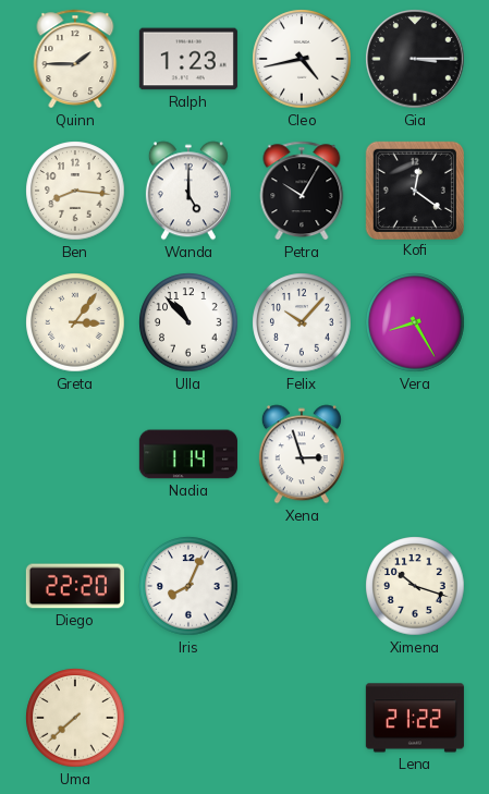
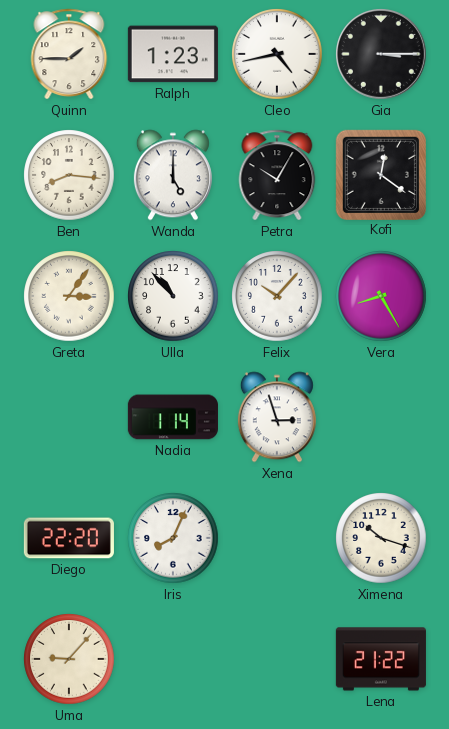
Uma: 7:38 -> 9:07 (69, 659)
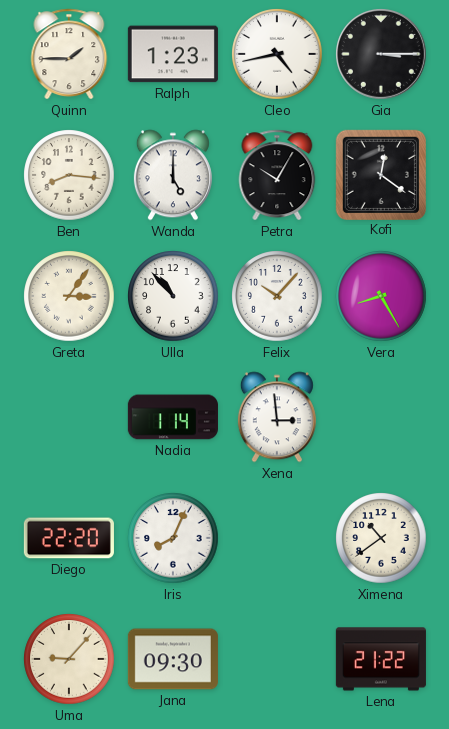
Xena: 2:57 -> 2:59 (277, 417)
Ximena: 10:18 -> 10:39 (381, 538)
Jana: none -> 09:30 (173, 659)
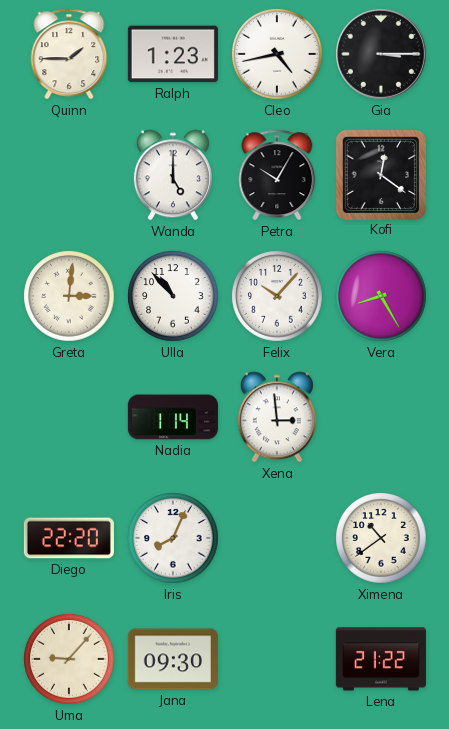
Ben: 8:16 -> none (69, 175)
Greta: 3:06 -> 3:01 (69, 296)
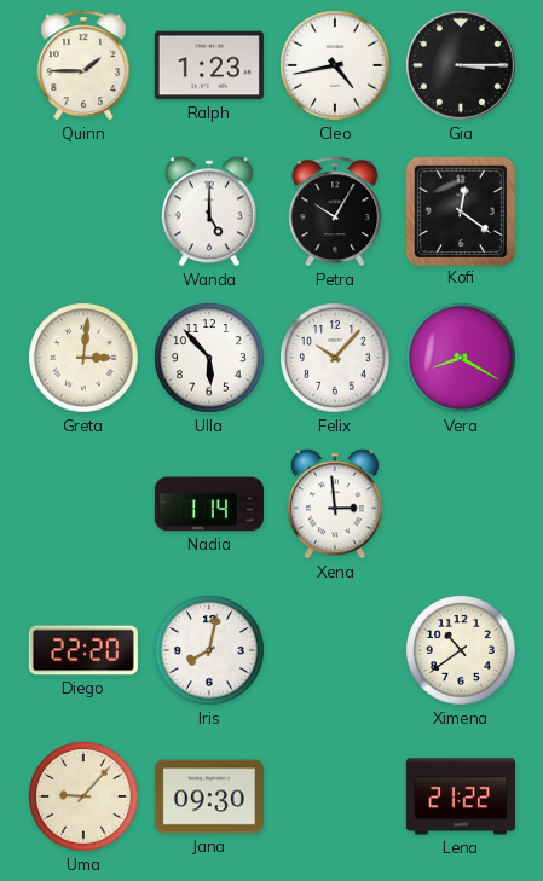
Ulla: 10:53 -> 5:53 (209, 358)
Vera: 8:25 -> 8:20 (461, 358)
Iris: 8:04 -> 8:02 (209, 650)
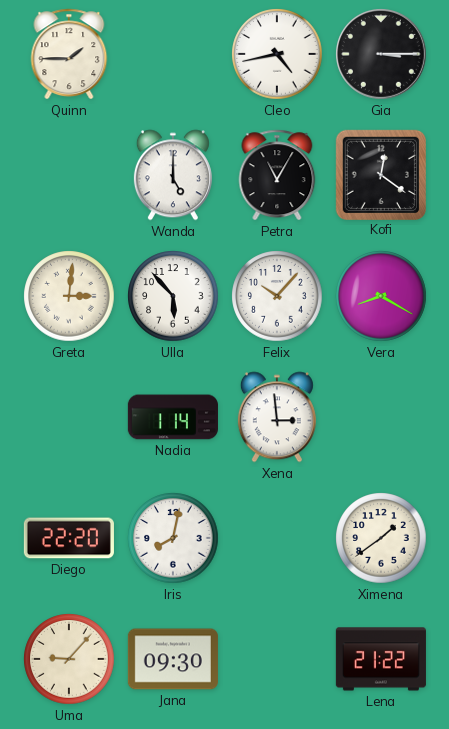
Ralph: 1:23 -> none (209, 65)
Petra: 10:05 -> 11:05 (277, 175)
Ximena: 10:39 -> 1:39 (381, 538)
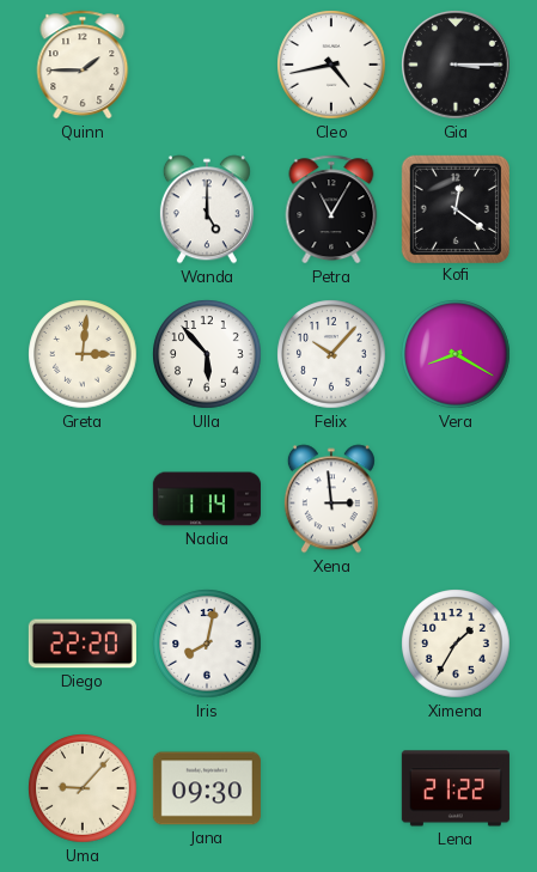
Ximena: 1:39 -> 1:35 (456, 644)
